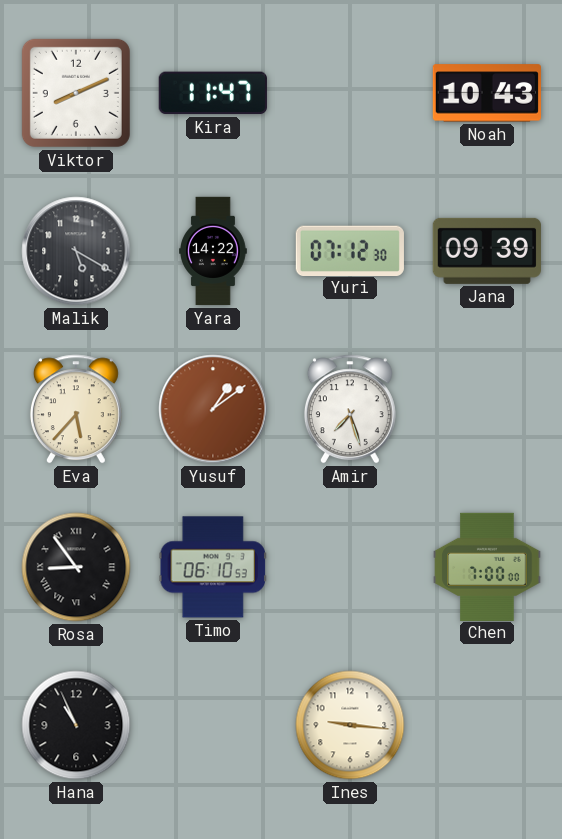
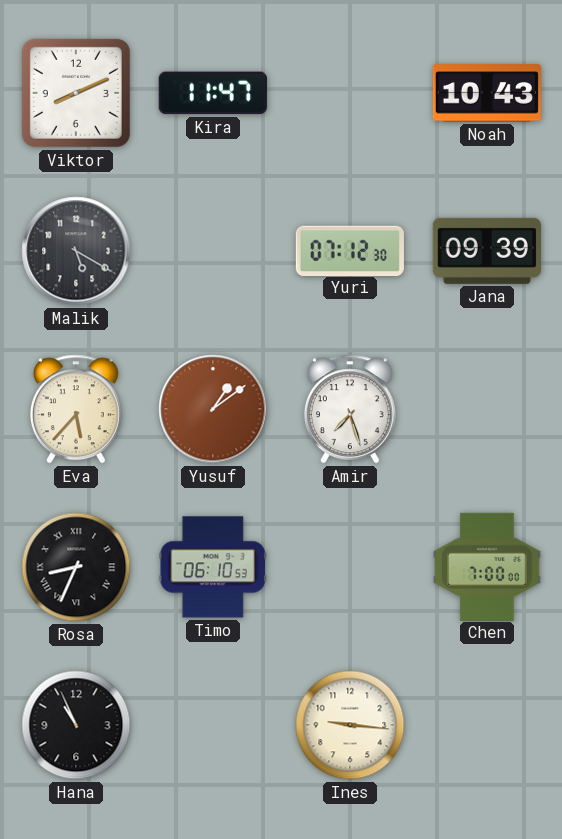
Yara: 14:22 -> none (214, 251)
Rosa: 8:54 -> 8:34 (76, 567)
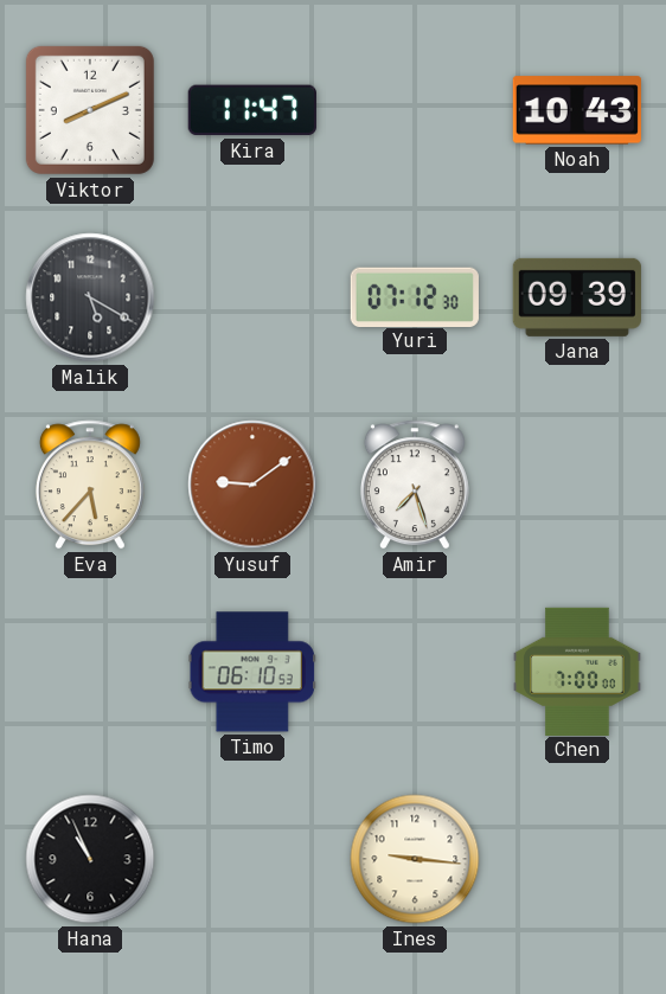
Yusuf: 1:09 -> 9:09 (252, 485)
Rosa: 8:34 -> none (76, 567)
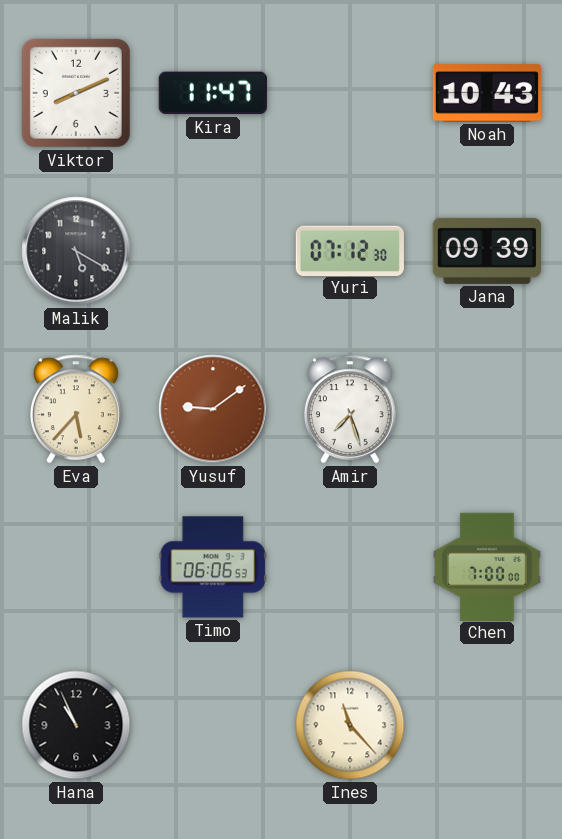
Timo: 06:10 -> 06:06 (213, 567)
Ines: 9:16 -> 11:23 (350, 725)
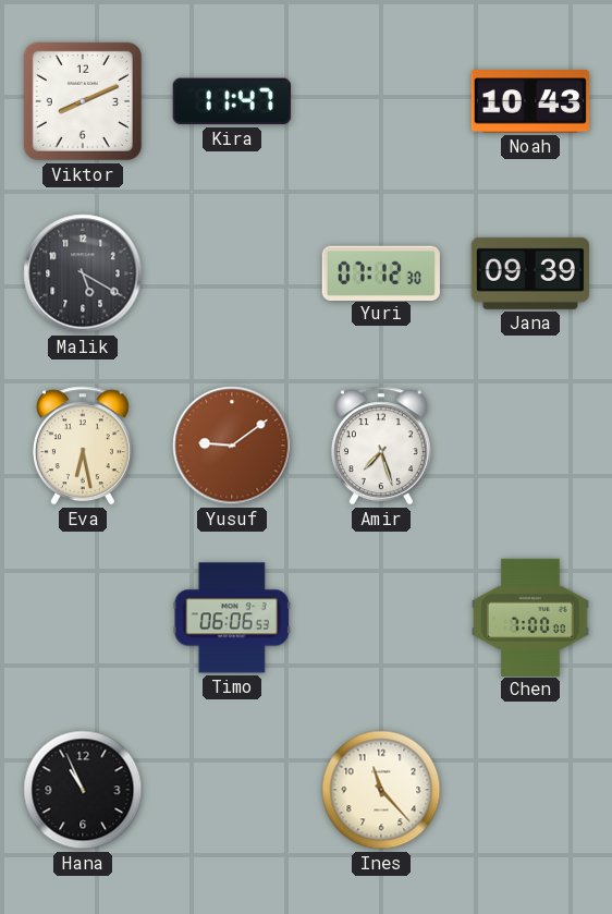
Eva: 5:37 -> 6:28 (83, 446)
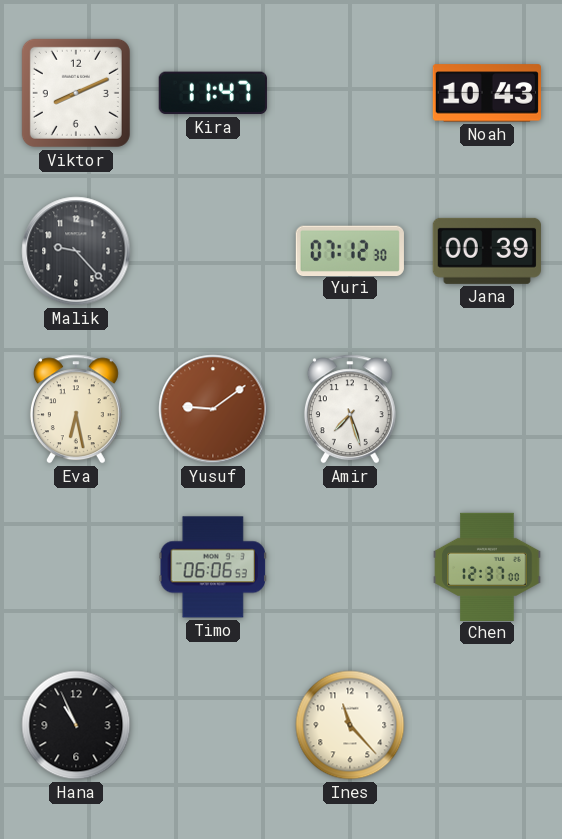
Malik: 5:20 -> 9:23 (76, 251)
Jana: 09:39 -> 00:39 (487, 251)
Chen: 7:00 -> 12:37 (487, 566)
